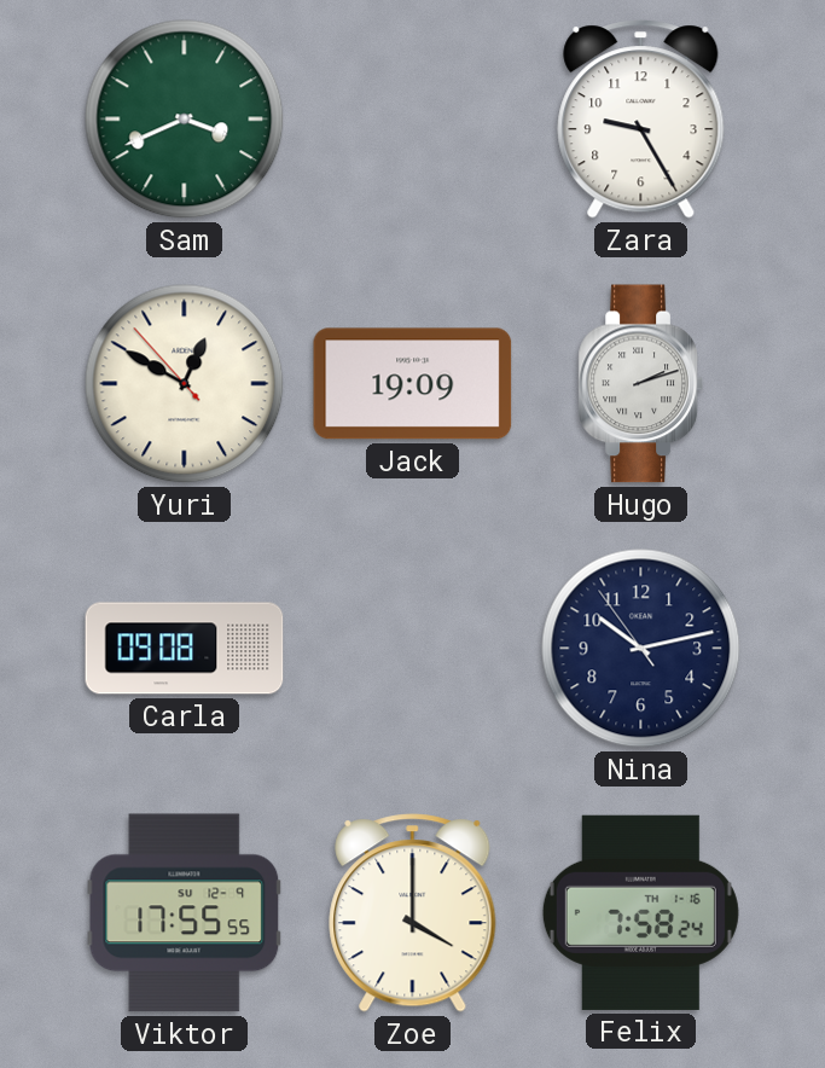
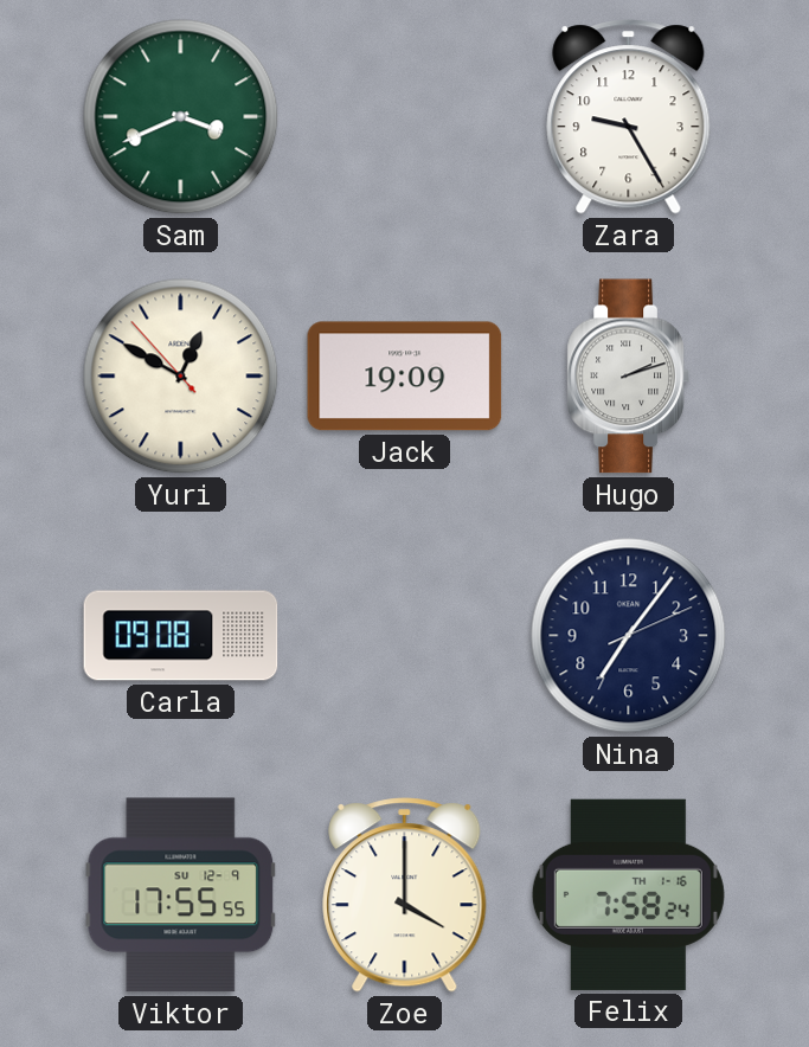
Nina: 10:12 -> 7:06 (629, 636)
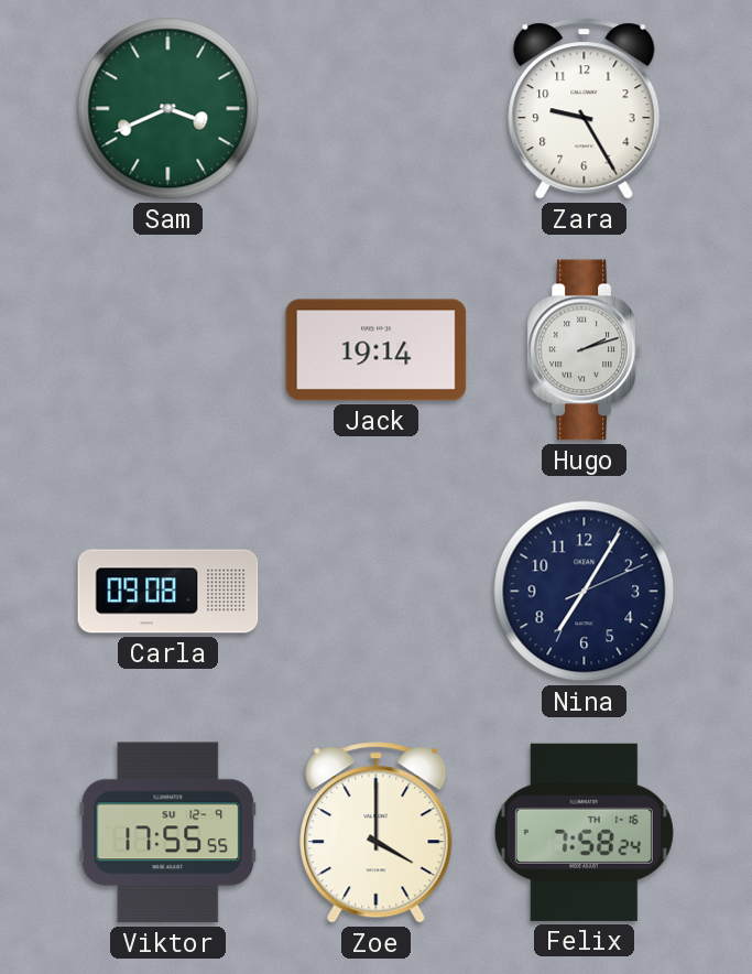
Yuri: 12:49 -> none (181, 377)
Jack: 19:09 -> 19:14 (377, 350)
Nina: 7:06 -> 7:05 (585, 592)
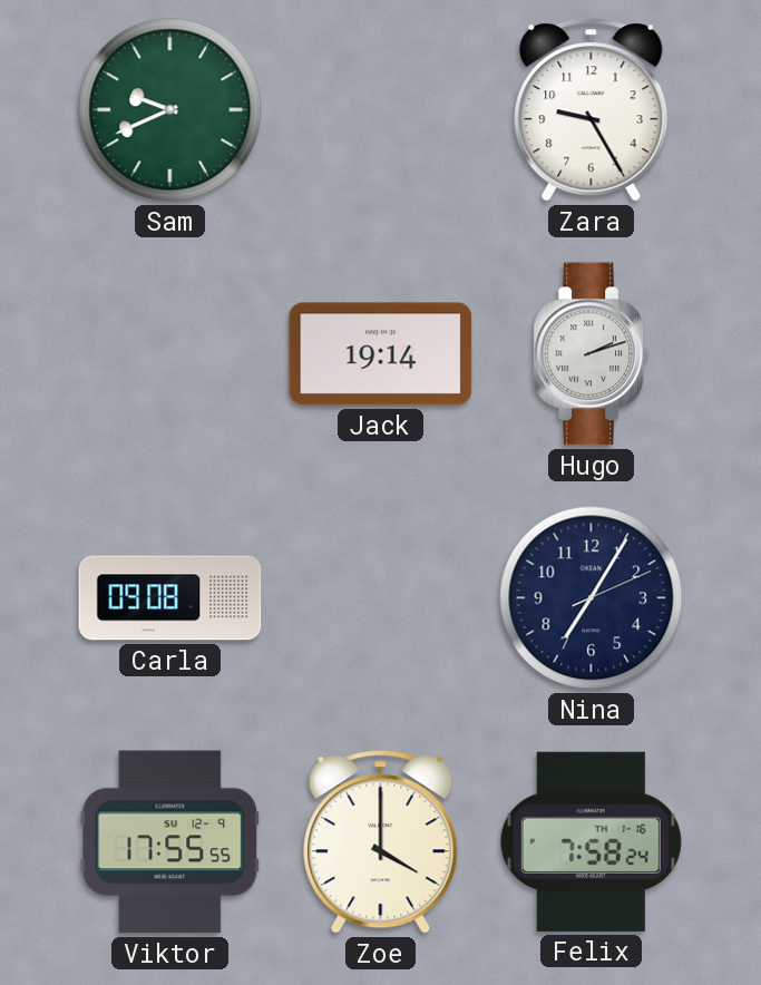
Sam: 3:41 -> 9:41 (170, 110)
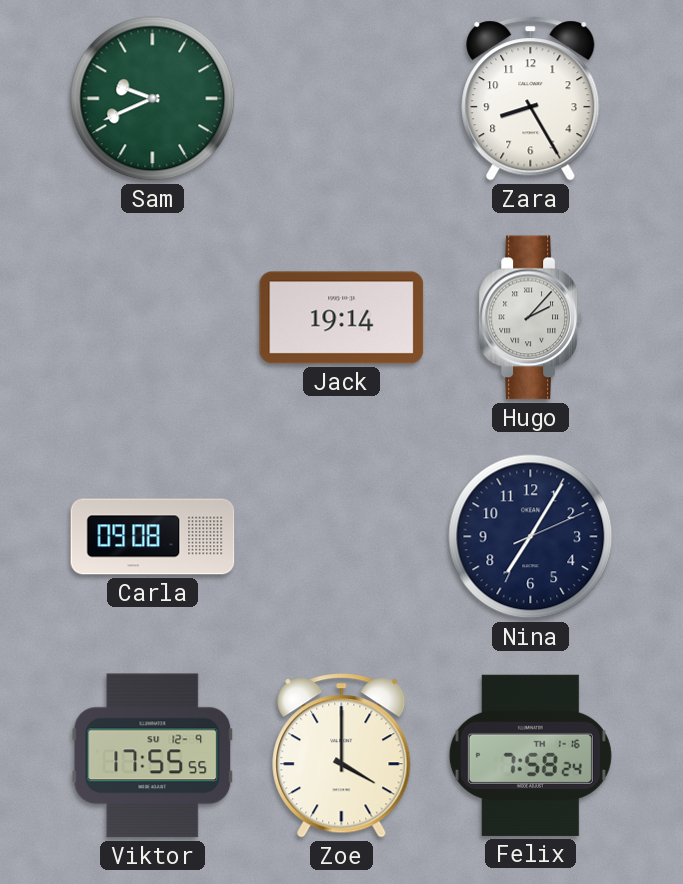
Zara: 9:25 -> 8:25 (531, 99)
Hugo: 2:12 -> 2:07 (530, 318)
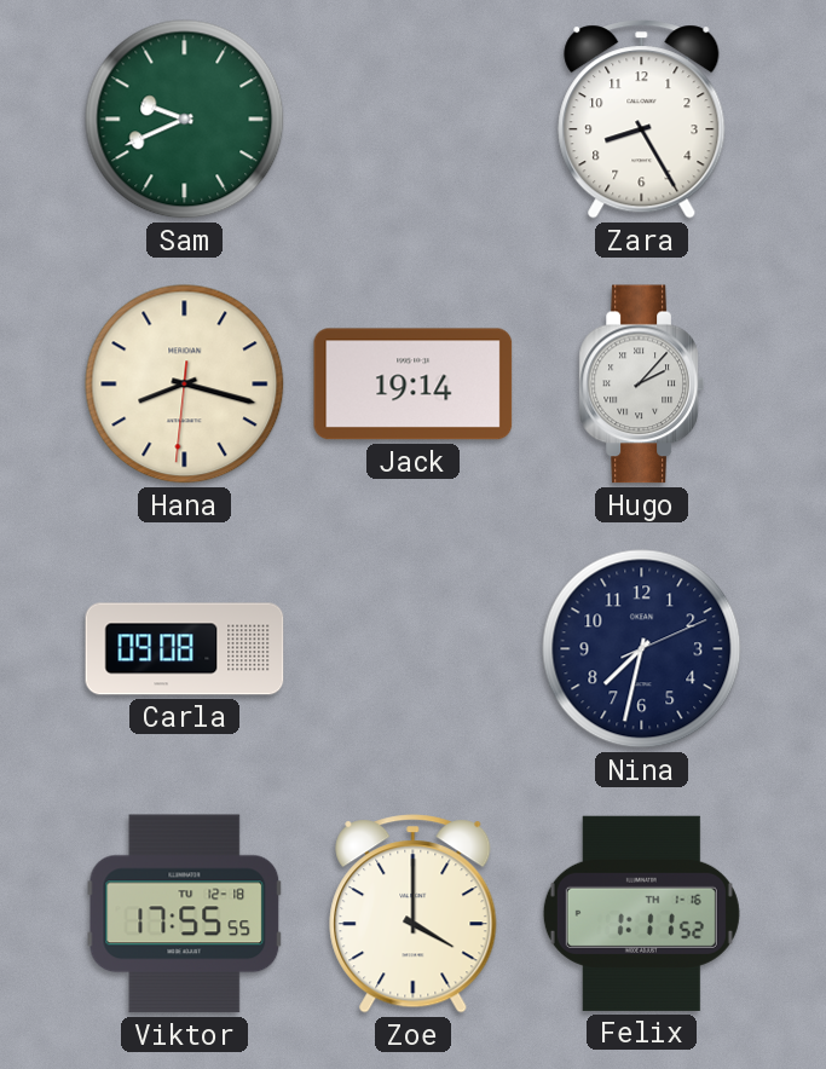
Hana: none -> 8:17 (185, 385)
Nina: 7:05 -> 7:32 (642, 649)
Viktor date: SU 12-9 -> TU 12-18 (185, 914)
Felix: 7:58 -> 1:11 (641, 913)
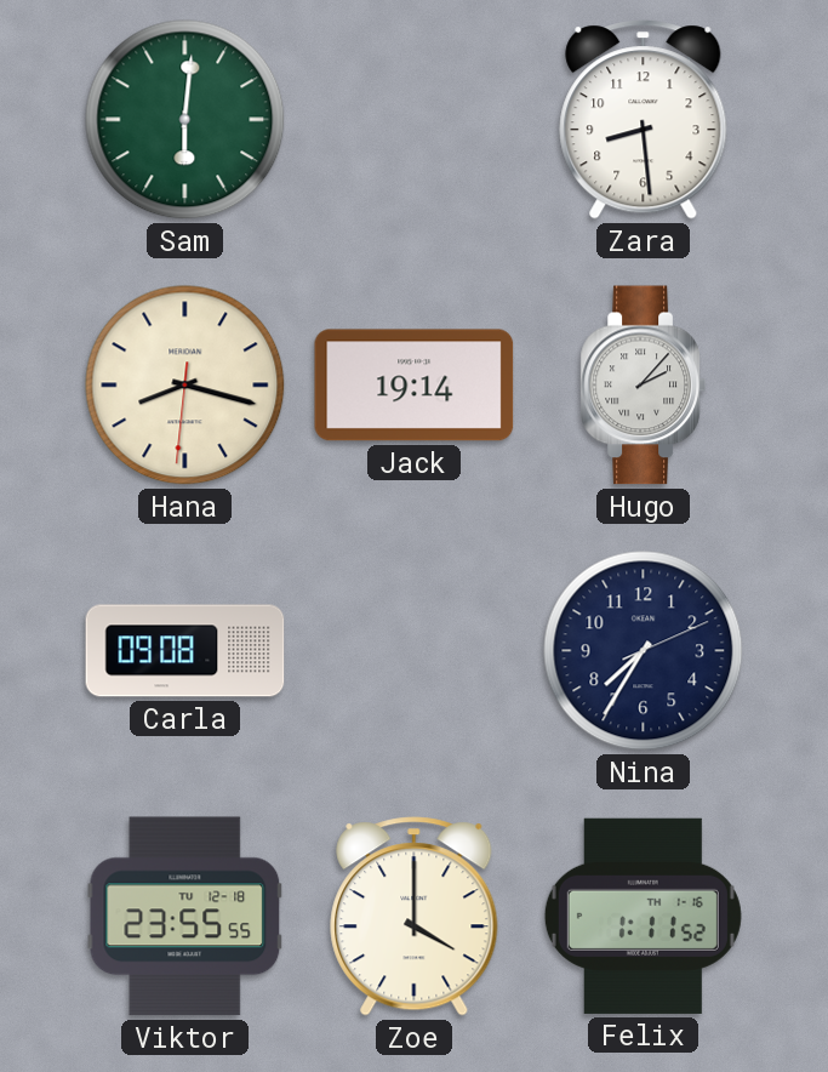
Sam: 9:41 -> 6:01 (185, 120)
Zara: 8:25 -> 8:29 (644, 120)
Nina: 7:32 -> 7:35 (644, 651)
Viktor: 17:55 -> 23:55 (185, 917)
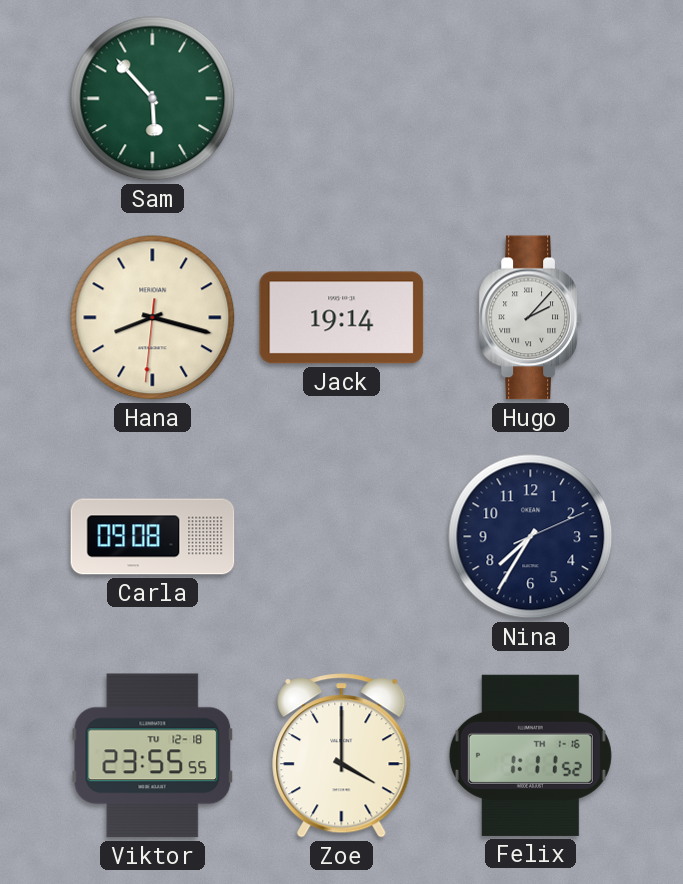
Sam: 6:01 -> 5:53 (153, 99)
Zara: 8:29 -> none (644, 120)
